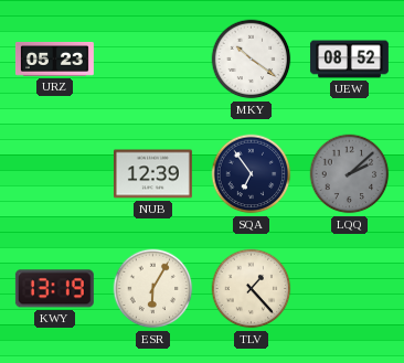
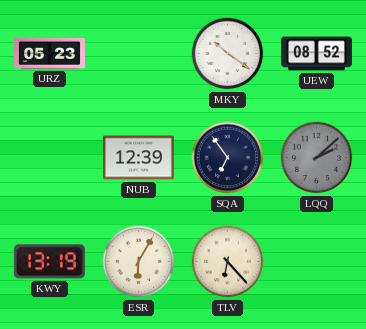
TLV: 1:23 -> 6:23 (228, 262)
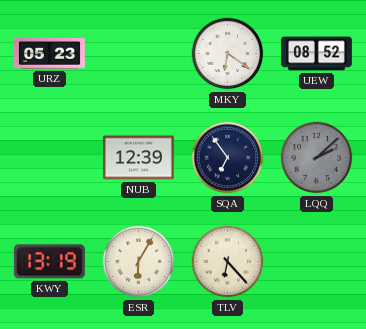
MKY: 10:21 -> 6:21 (228, 54)
